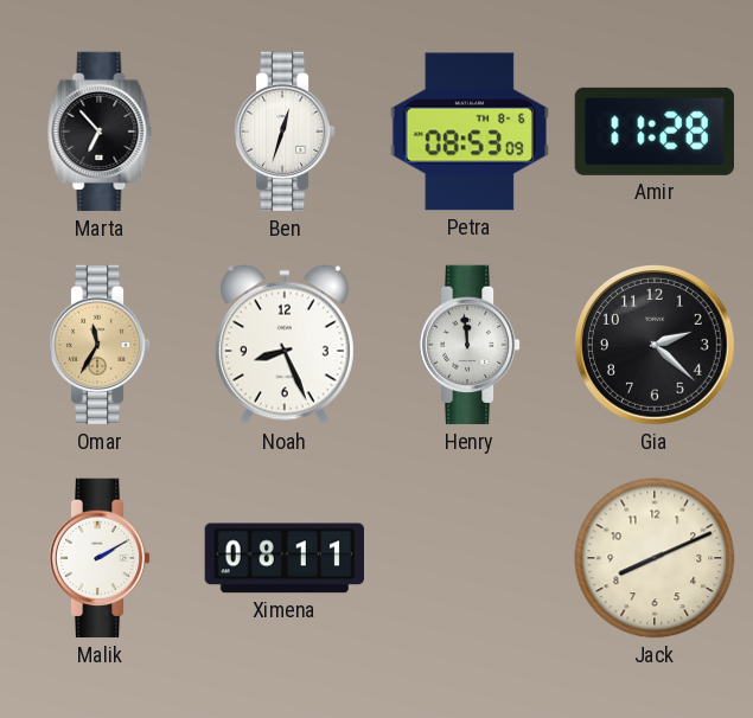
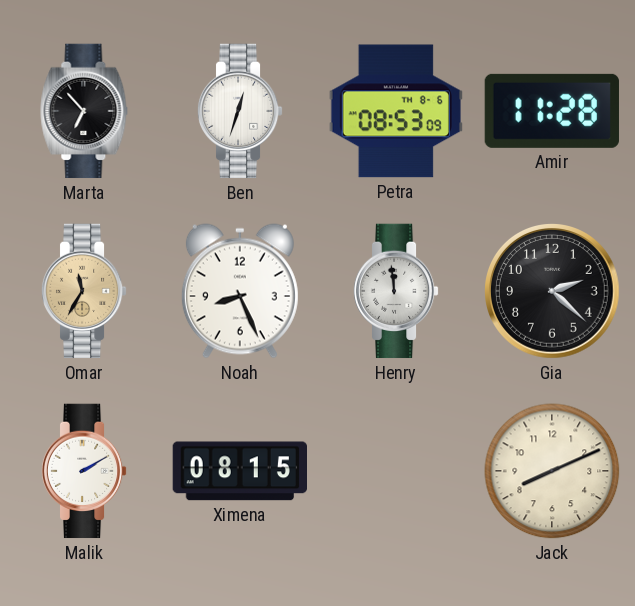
Ximena: 08:11 -> 08:15 (239, 471)
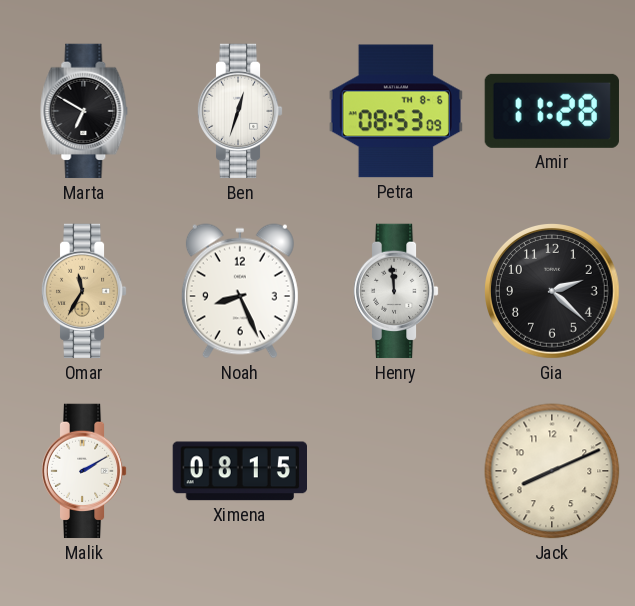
Marta: 6:53 -> 6:50 (84, 111)
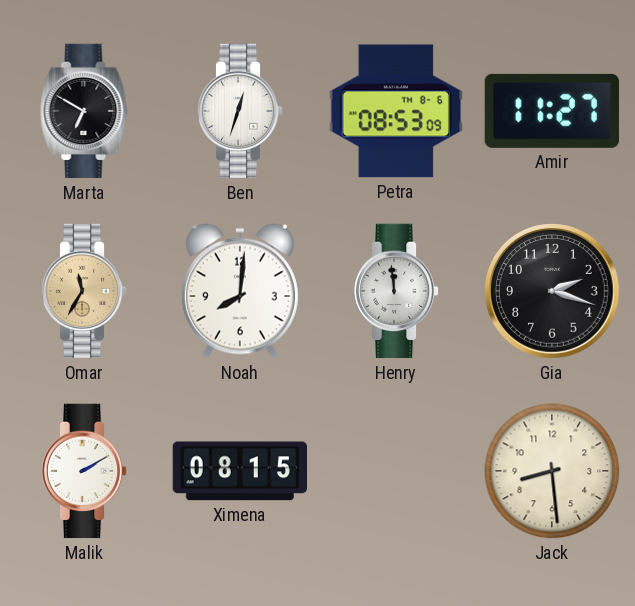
Amir: 11:28 -> 11:27 (552, 111)
Noah: 8:26 -> 8:01 (240, 291)
Gia: 2:22 -> 2:18 (553, 292)
Jack: 8:11 -> 8:29 (552, 471)
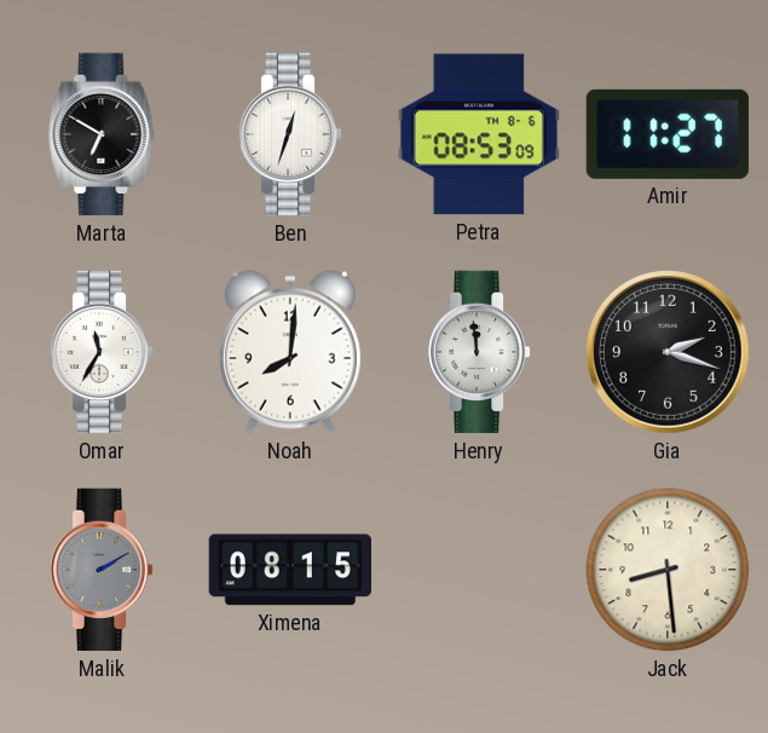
Omar dial: champagne -> white (102, 352)
Malik dial: white -> grey (102, 570)
